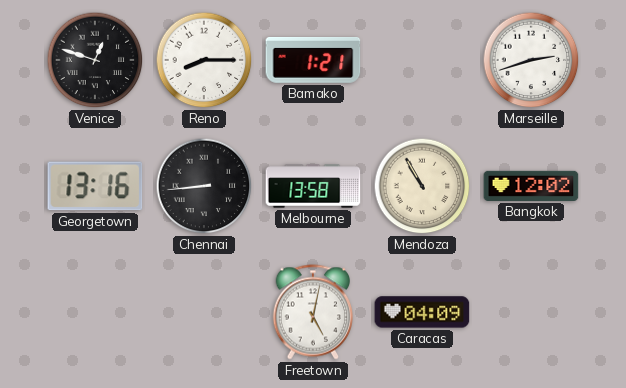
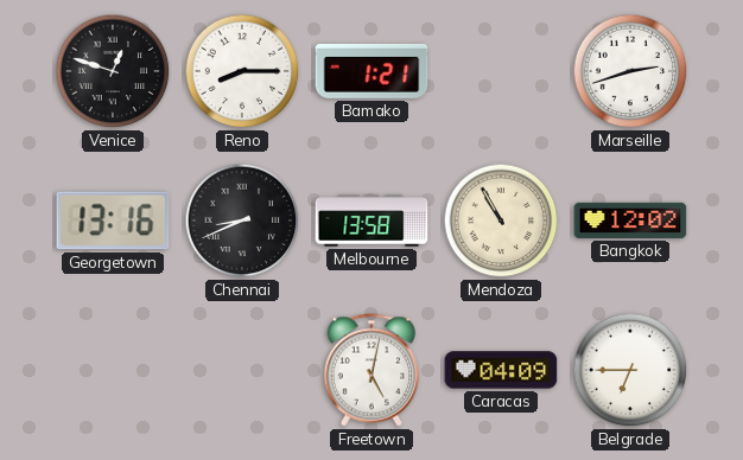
Chennai: 8:44 -> 8:41 (242, 221)
Belgrade: none -> 6:45 (630, 370)
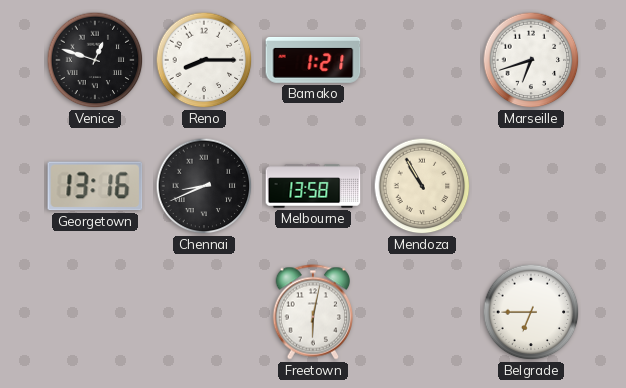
Marseille: 2:42 -> 6:42 (531, 60)
Bangkok: 12:02 -> none (630, 221)
Freetown: 5:02 -> 6:02 (313, 312)
Caracas: 04:09 -> none (501, 370)
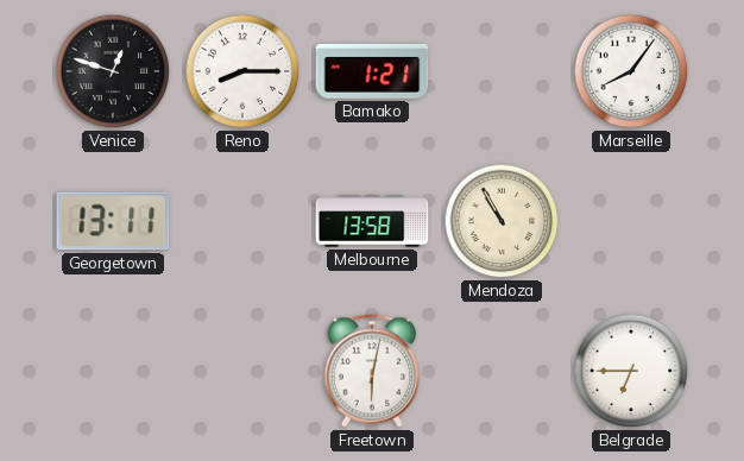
Marseille: 6:42 -> 8:06 (631, 71)
Georgetown: 13:16 -> 13:11 (113, 221)
Chennai: 8:41 -> none (204, 186)
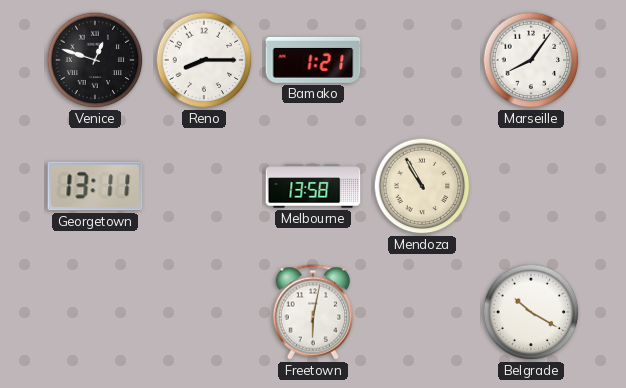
Belgrade: 6:45 -> 10:20 (531, 312)
